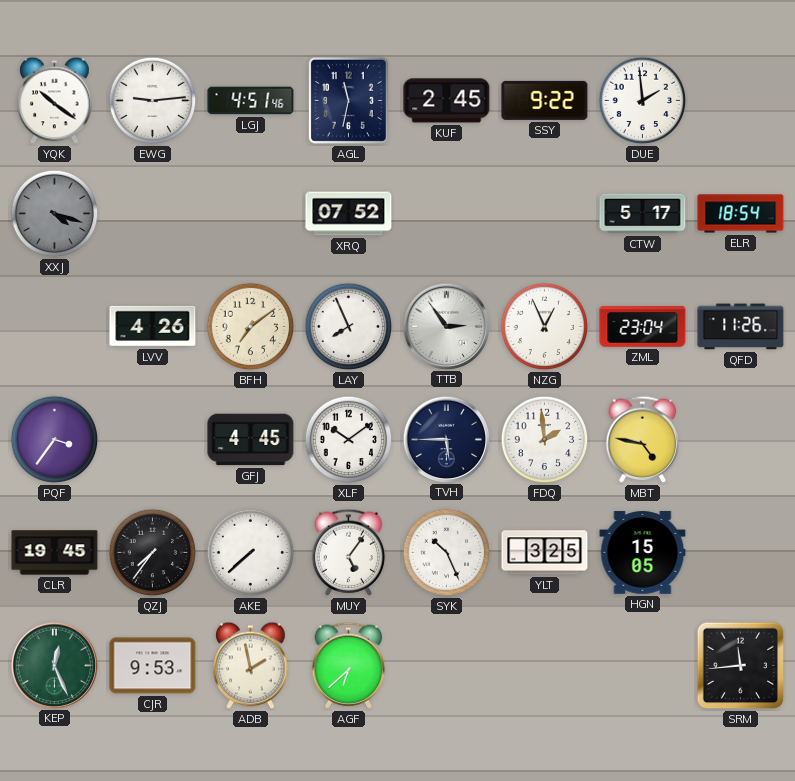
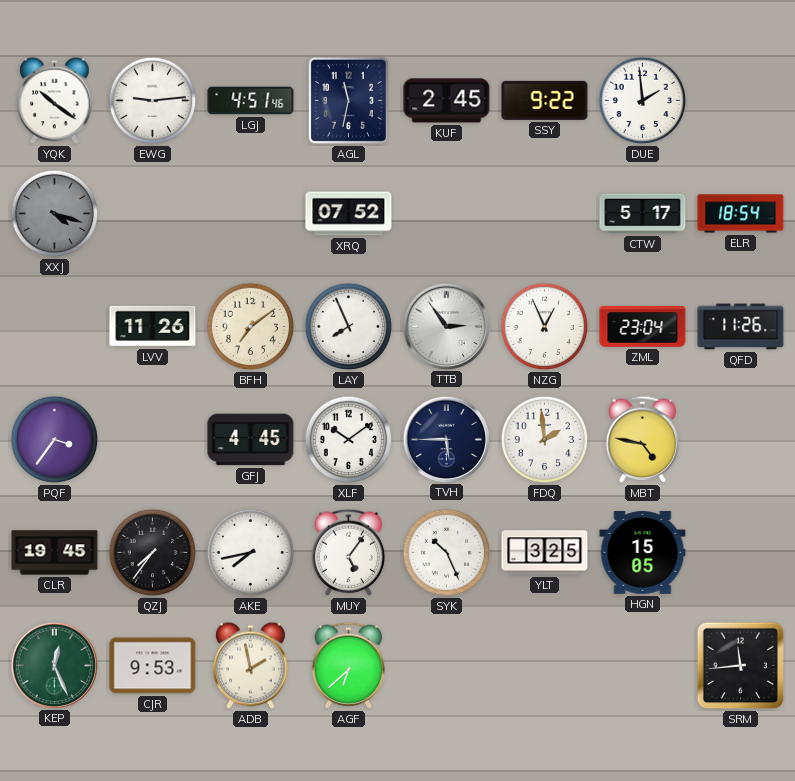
LVV: 4:26 -> 11:26 (153, 326)
AKE: 7:38 -> 7:43 (251, 553)
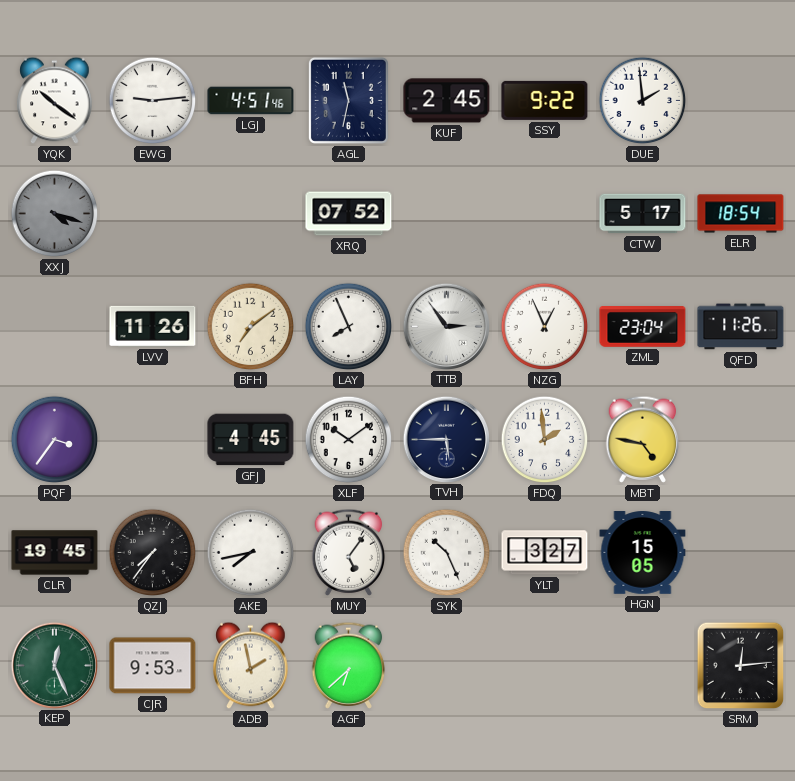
YLT: 3:25 -> 3:27 (545, 553)
SRM: 11:44 -> 12:14 (741, 666)
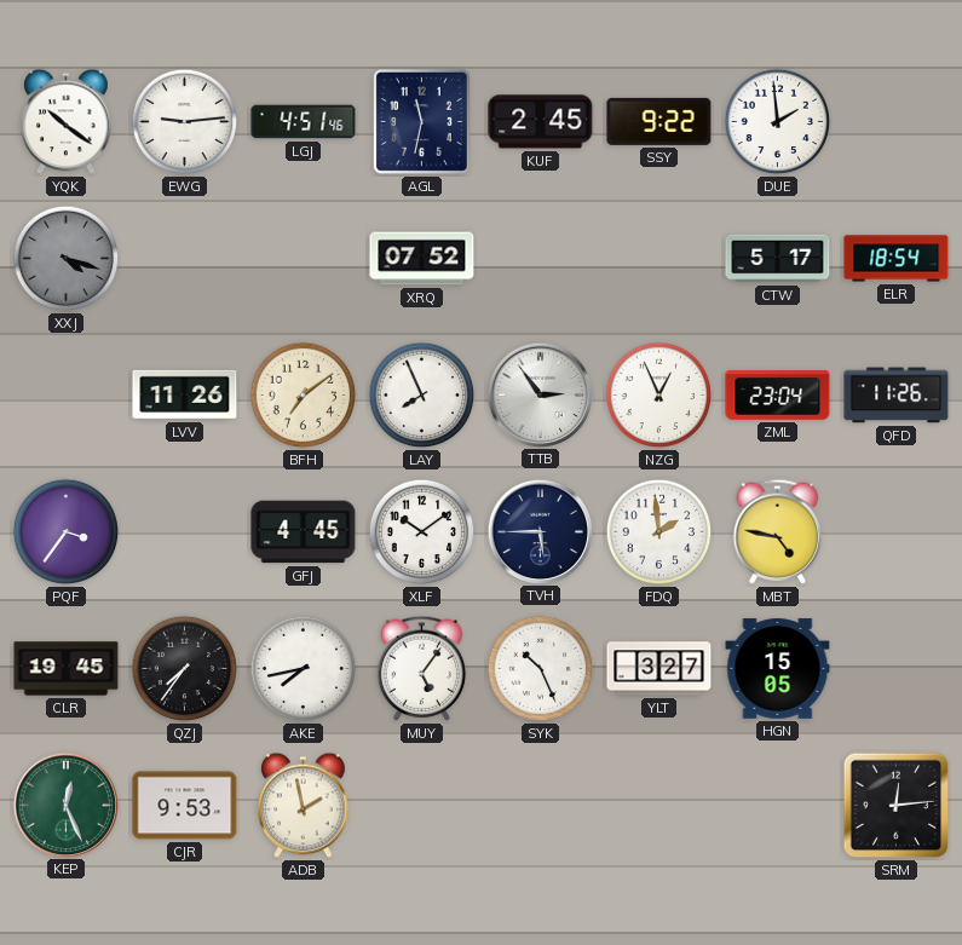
AGF: 6:38 -> none (349, 665)
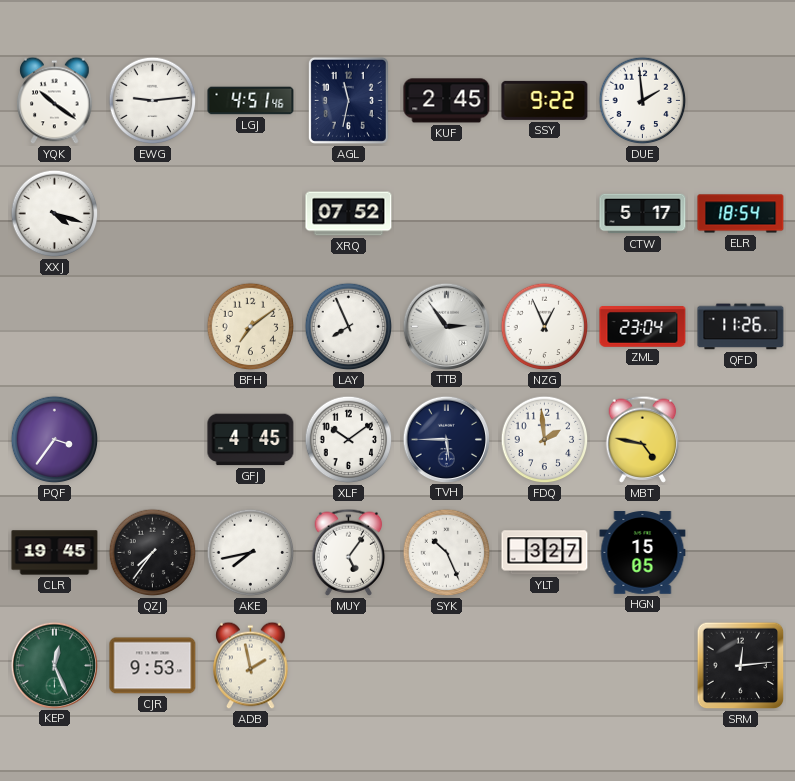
XXJ dial: grey -> white (55, 214)
LVV: 11:26 -> none (185, 394)
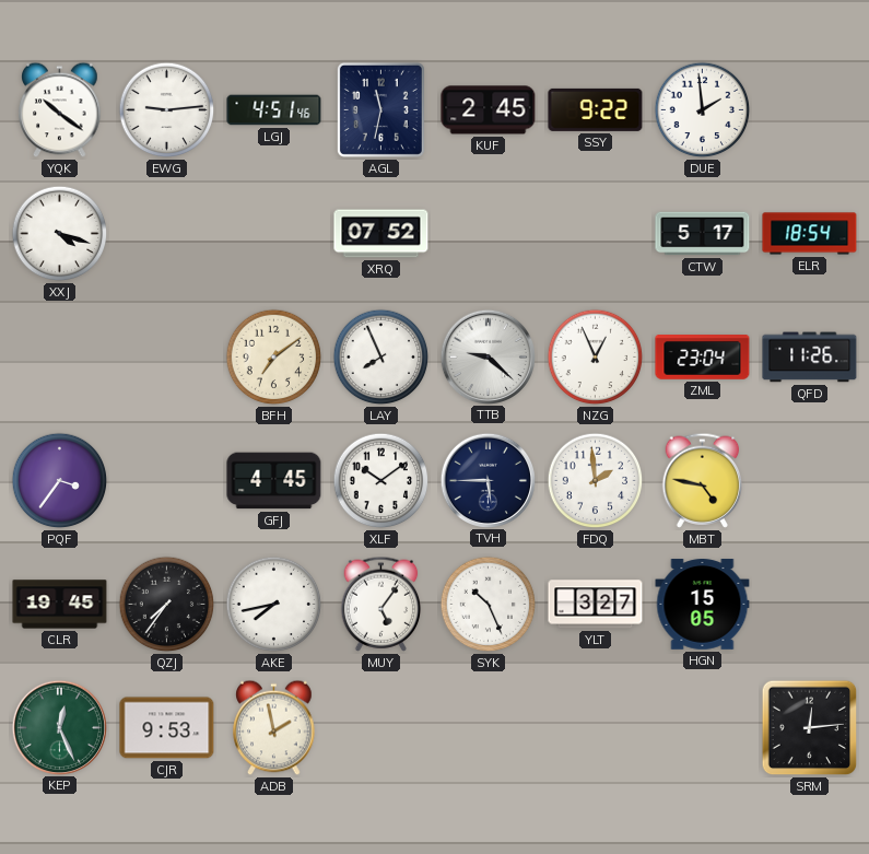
TTB: 2:54 -> 9:22 (488, 356)
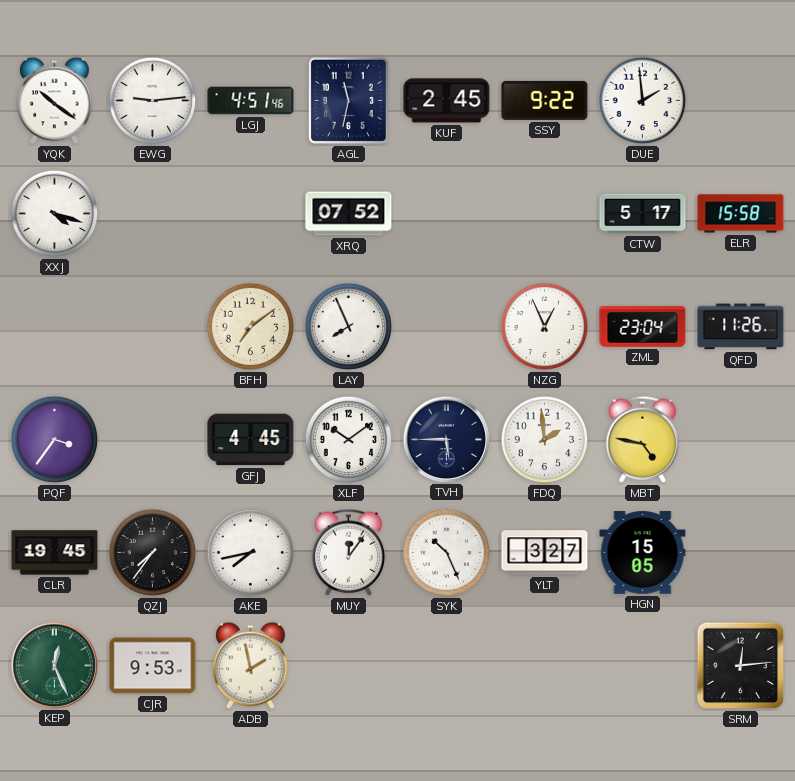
ELR: 18:54 -> 15:58 (741, 214)
TTB: 9:22 -> none (488, 356)
MUY: 5:06 -> 12:06 (349, 552)
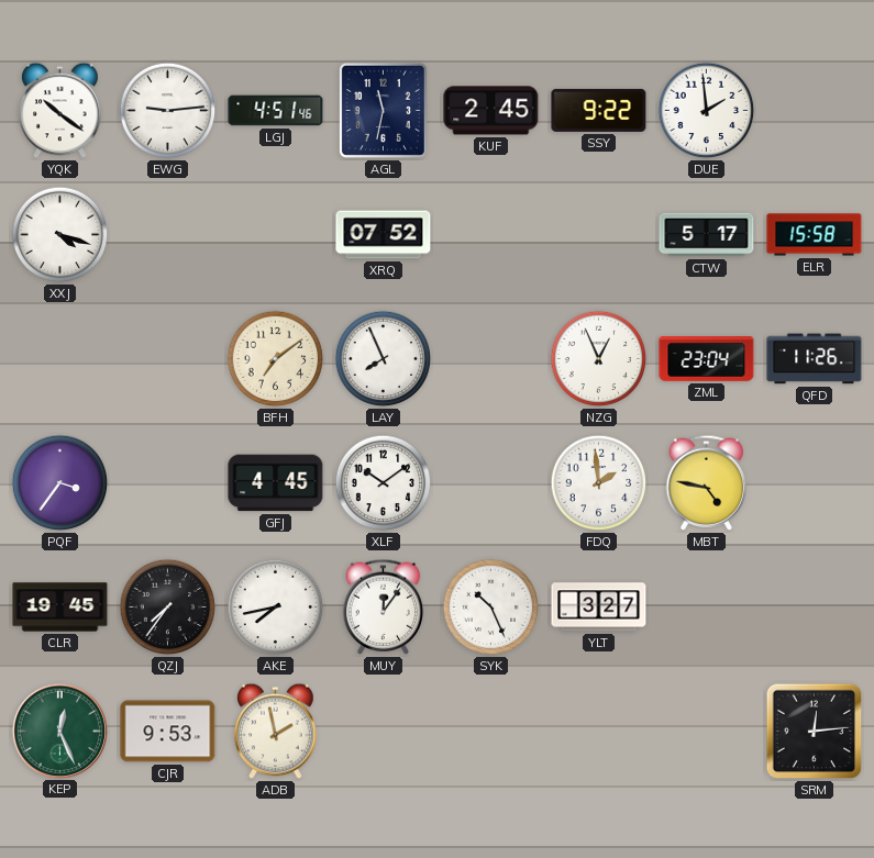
TVH: 5:45 -> none (446, 439)
HGN: 15:05 -> none (643, 553)
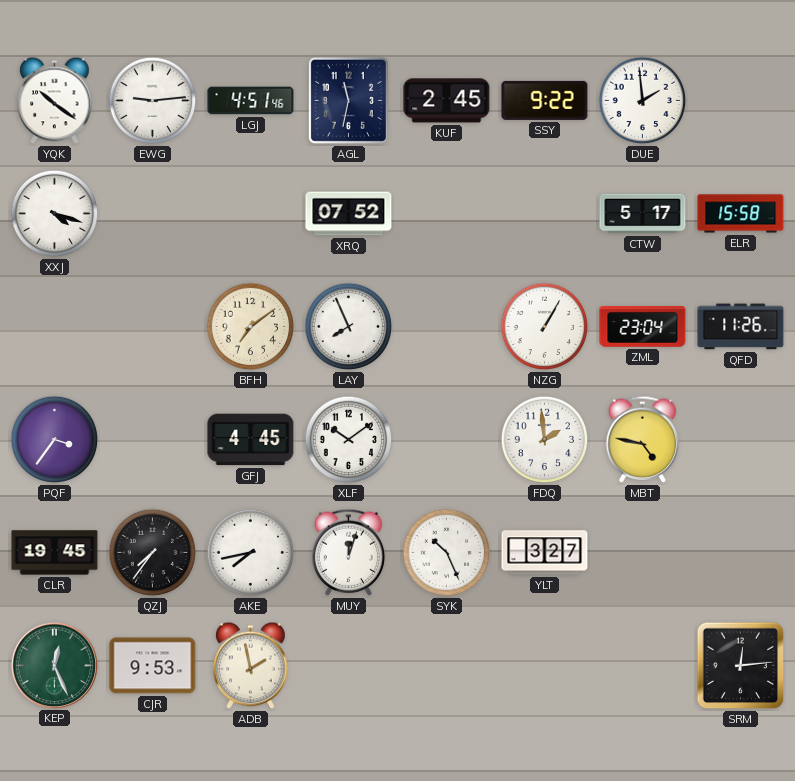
NZG: 12:56 -> 1:05 (545, 327)
MUY: 12:06 -> 12:03 (349, 552)
